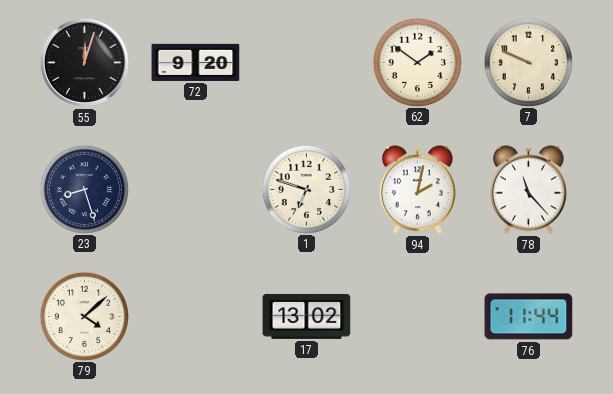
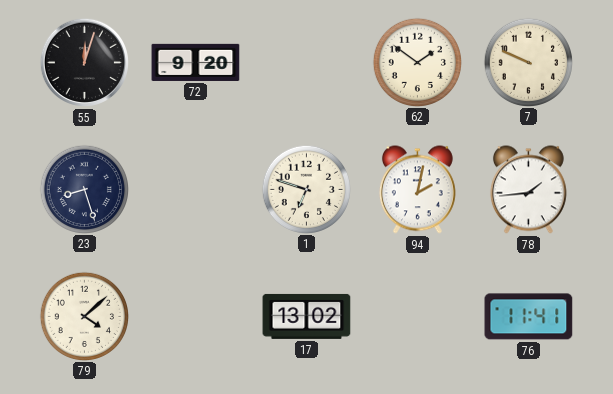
78: 11:23 -> 1:44 (528, 190)
76: 11:44 -> 11:41 (529, 317)
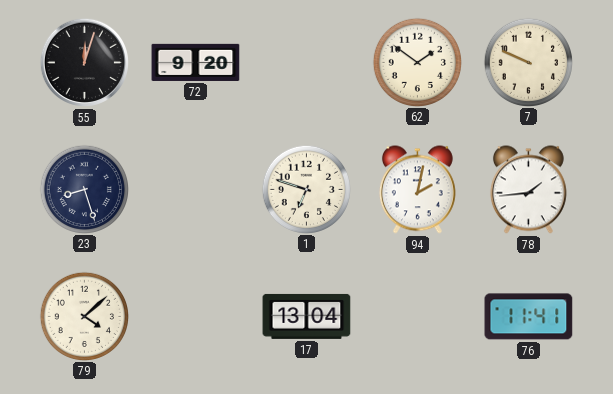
17: 13:02 -> 13:04 (307, 316)
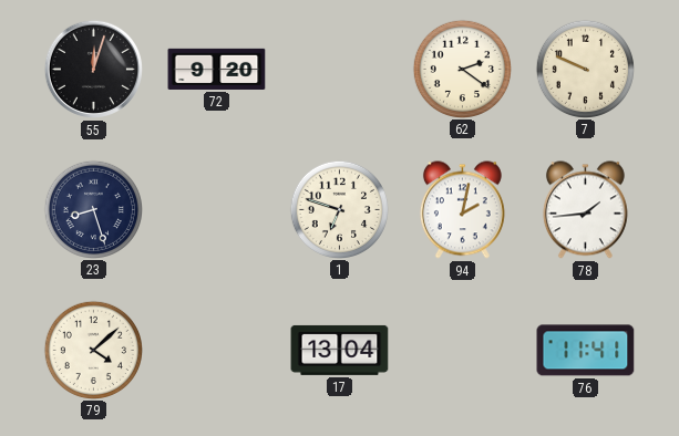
62: 1:51 -> 2:21 (462, 69)
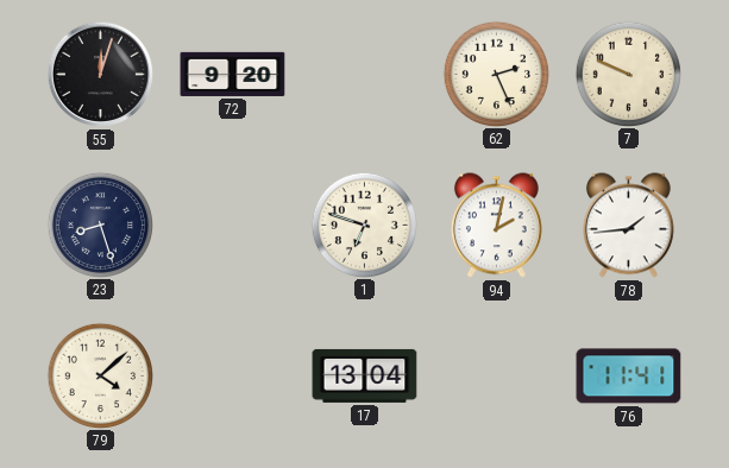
62: 2:21 -> 2:26 (496, 74)
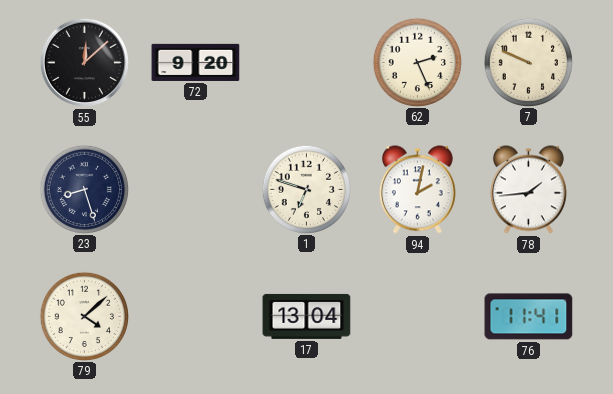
55: 12:03 -> 12:08 (84, 62)
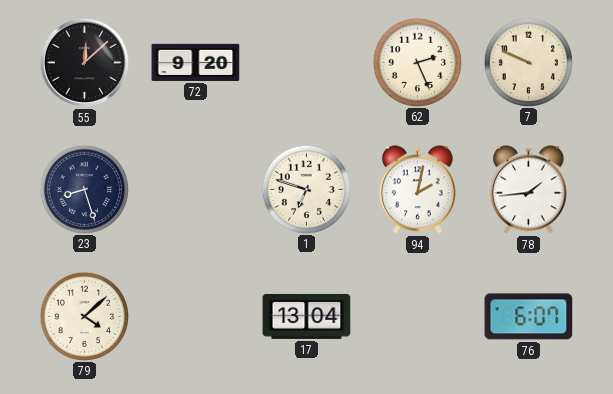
76: 11:41 -> 6:07 (529, 317)
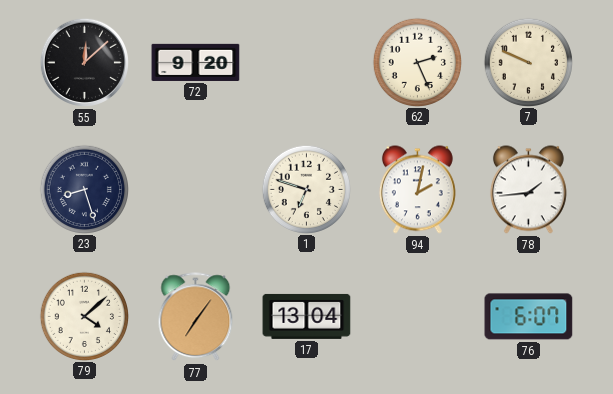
77: none -> 7:06 (196, 317)
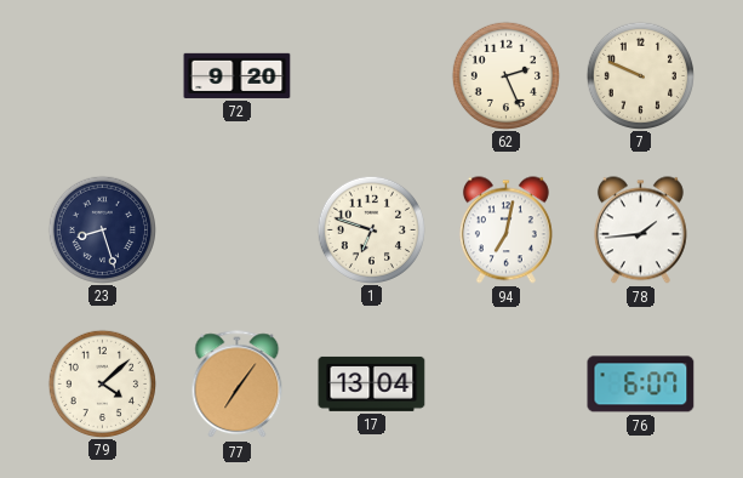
55: 12:08 -> none (84, 62)
94: 2:02 -> 7:02 (505, 231)
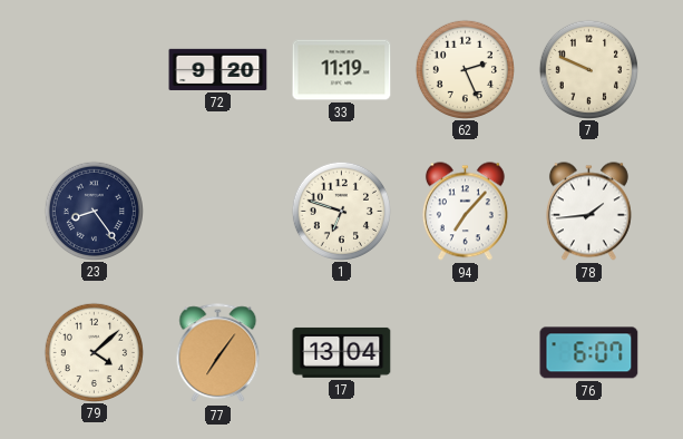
33: none -> 11:19 (342, 70)
23: 8:27 -> 8:24 (94, 211)
94: 7:02 -> 7:07 (465, 212)
